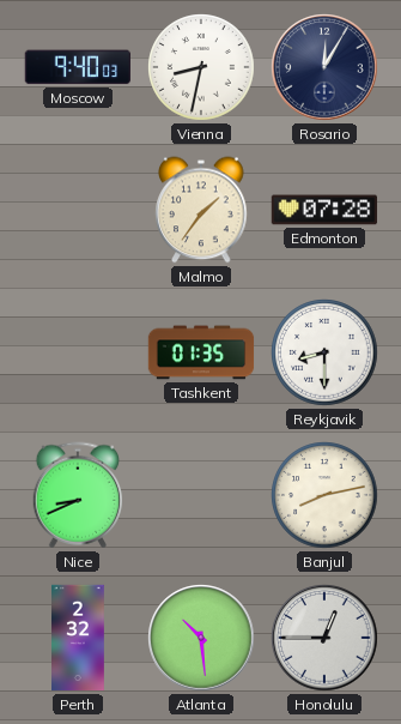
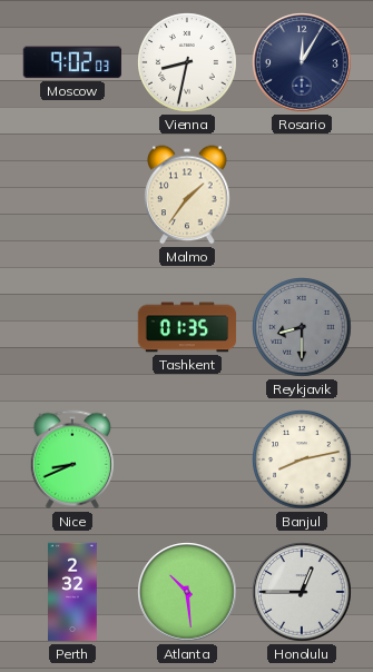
Moscow: 9:40 -> 9:02 (72, 62)
Edmonton: 07:28 -> none (324, 210)
Reykjavik dial: white -> grey (302, 327)
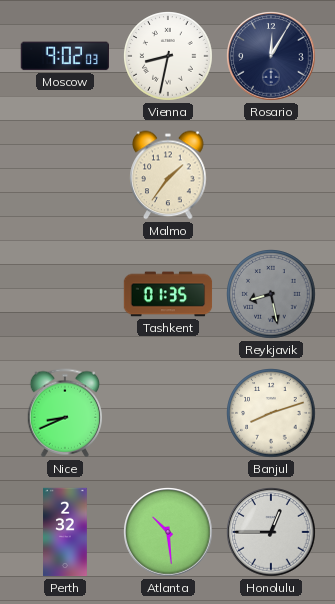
Reykjavik: 8:30 -> 8:28 (271, 294)
Banjul: 8:13 -> 8:12 (271, 413)
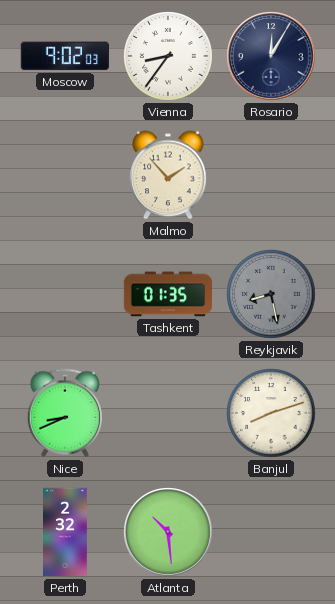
Vienna: 8:32 -> 8:36 (168, 56)
Malmo: 1:36 -> 1:53 (168, 175)
Honolulu: 12:45 -> none (271, 532)
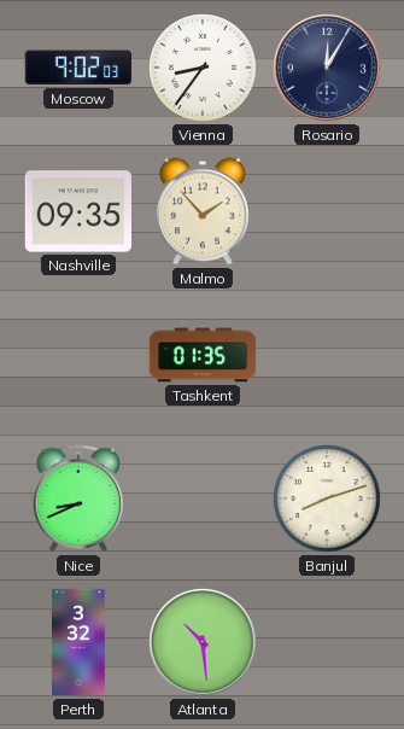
Nashville: none -> 09:35 (77, 211)
Reykjavik: 8:28 -> none (271, 294)
Perth: 2:32 -> 3:32 (78, 642)
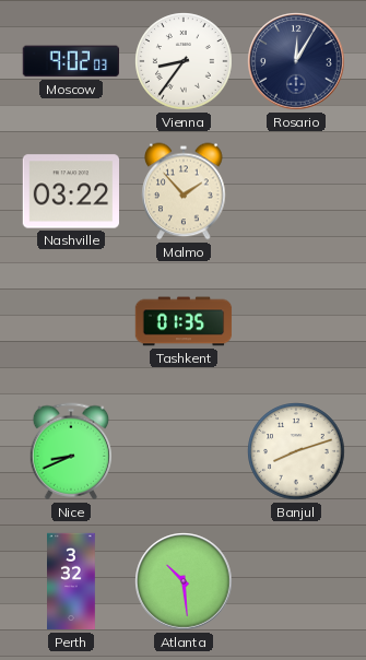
Nashville: 09:35 -> 03:22 (70, 191)
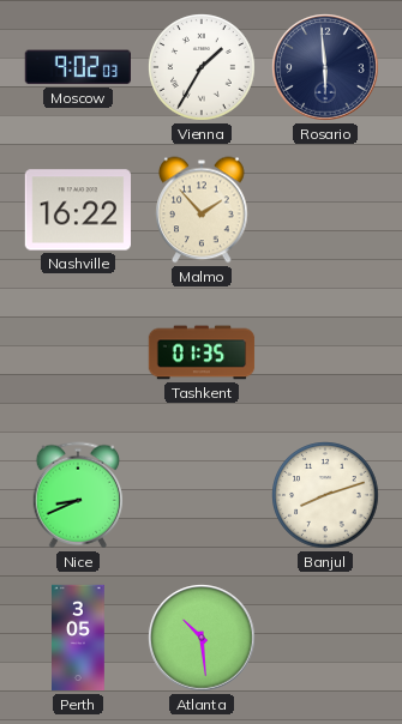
Vienna: 8:36 -> 1:35 (202, 67)
Rosario: 12:05 -> 5:59 (325, 67)
Nashville: 03:22 -> 16:22 (77, 210)
Perth: 3:32 -> 3:05 (78, 638)
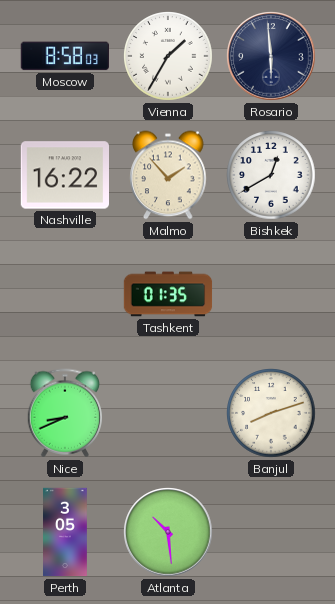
Moscow: 9:02 -> 8:58 (65, 56)
Bishkek: none -> 12:40 (271, 175)
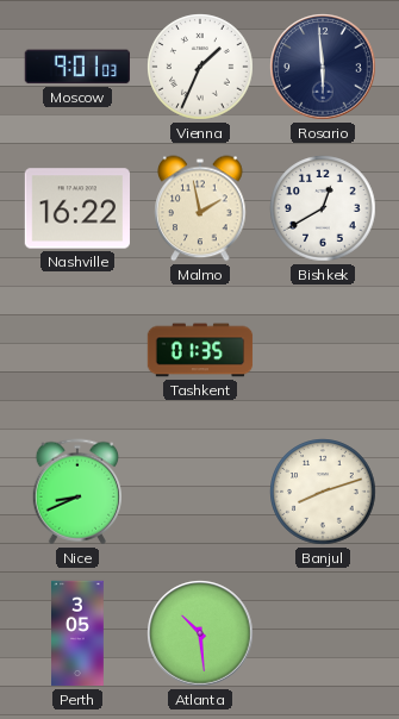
Moscow: 8:58 -> 9:01 (77, 67)
Vienna: 1:35 -> 1:34 (200, 67)
Malmo: 1:53 -> 1:58 (200, 208)
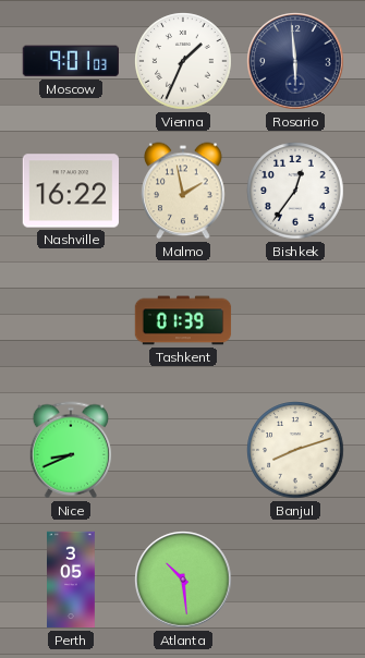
Bishkek: 12:40 -> 12:36 (295, 191)
Tashkent: 01:35 -> 01:39 (183, 320)
